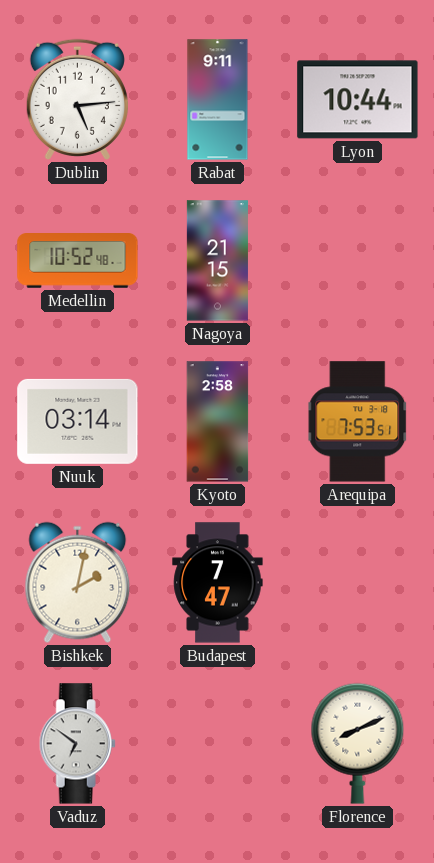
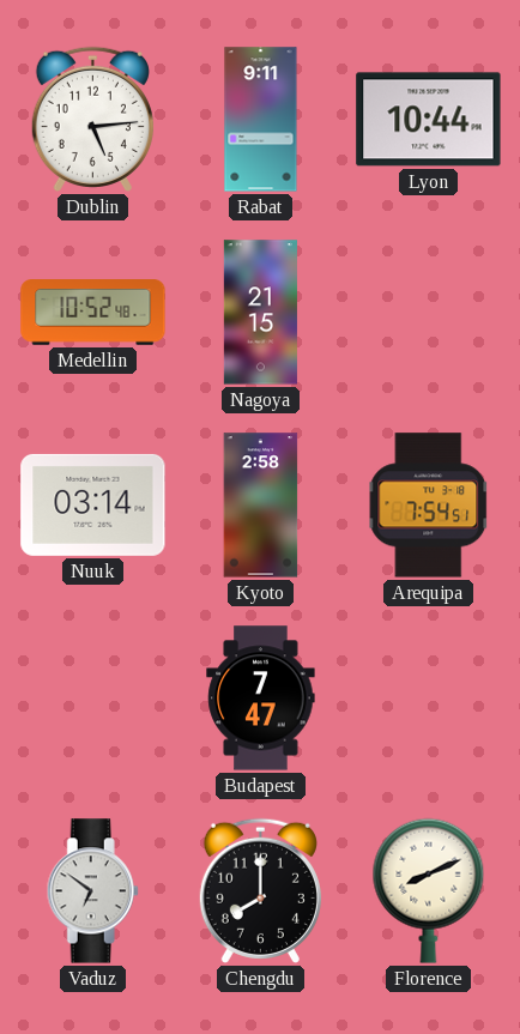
Arequipa: 7:53 -> 7:54 (429, 506)
Bishkek: 2:02 -> none (78, 583)
Chengdu: none -> 8:00 (260, 890)
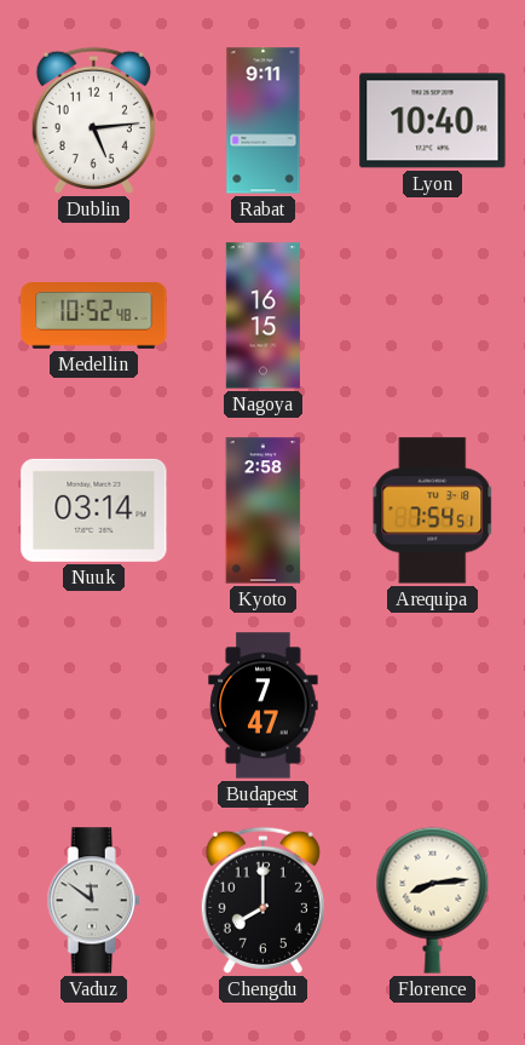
Lyon: 10:44 -> 10:40 (433, 121)
Nagoya: 21:15 -> 16:15 (262, 316)
Vaduz: 6:51 -> 11:51 (93, 901)
Florence: 8:11 -> 8:14 (433, 900)
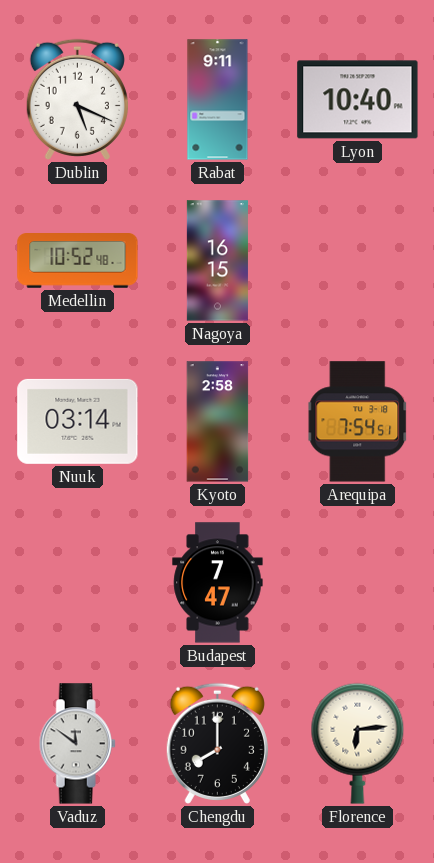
Dublin: 5:14 -> 5:19 (77, 99)
Florence: 8:14 -> 6:14 (358, 743)
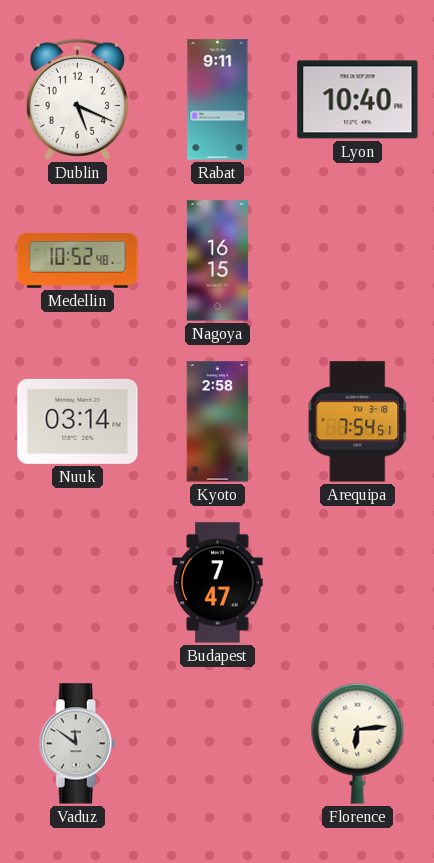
Chengdu: 8:00 -> none (217, 743)
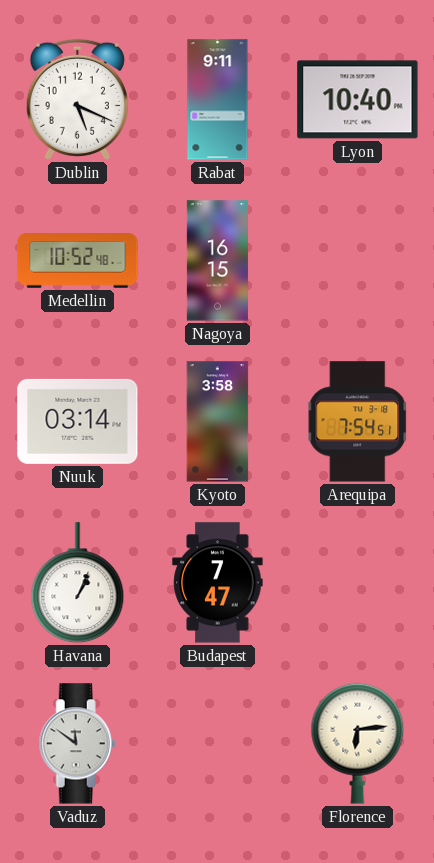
Kyoto: 2:58 -> 3:58 (218, 422)
Havana: none -> 1:04 (78, 583)
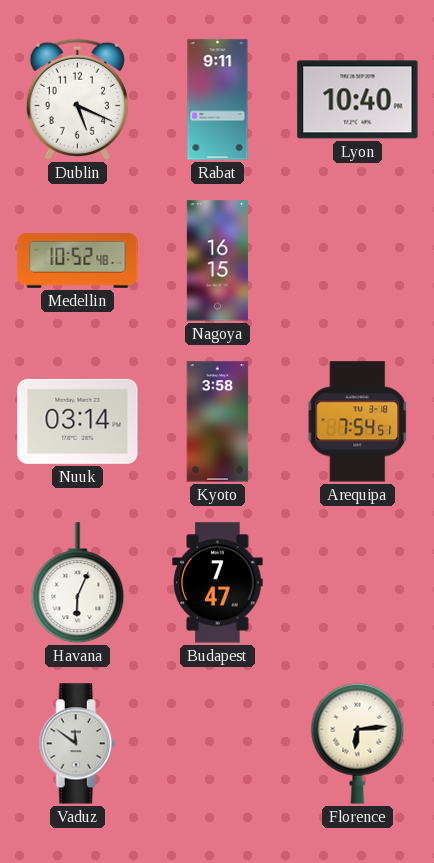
Havana: 1:04 -> 6:04 (78, 583)
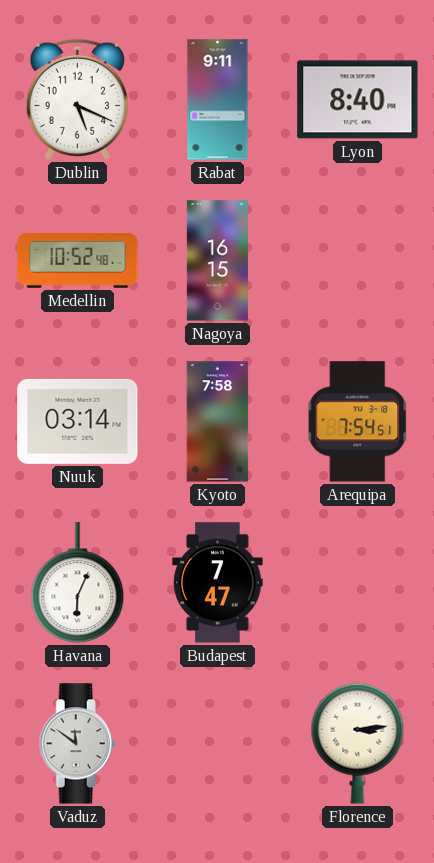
Lyon: 10:40 -> 8:40 (358, 100)
Kyoto: 3:58 -> 7:58 (218, 422)
Florence: 6:14 -> 3:14 (358, 743)
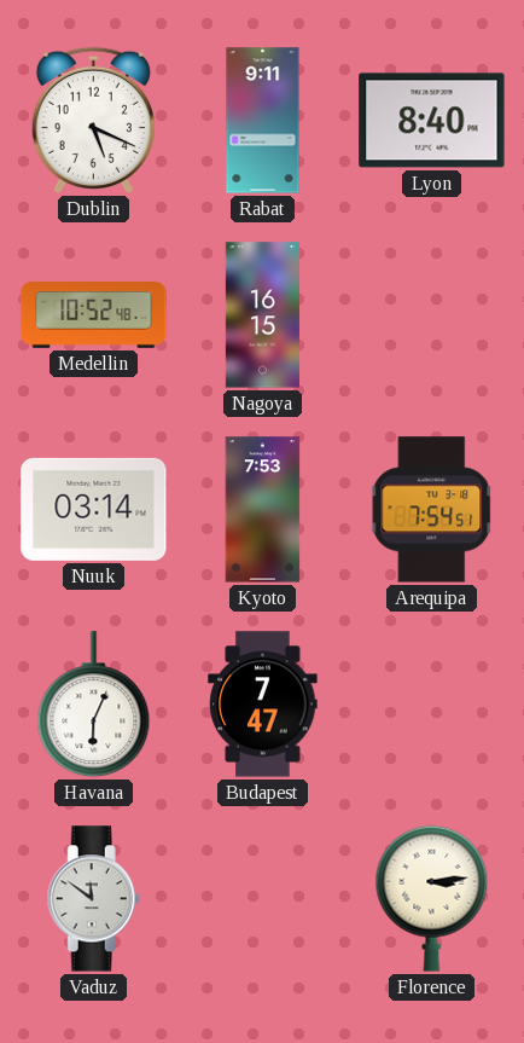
Kyoto: 7:58 -> 7:53 (263, 510)
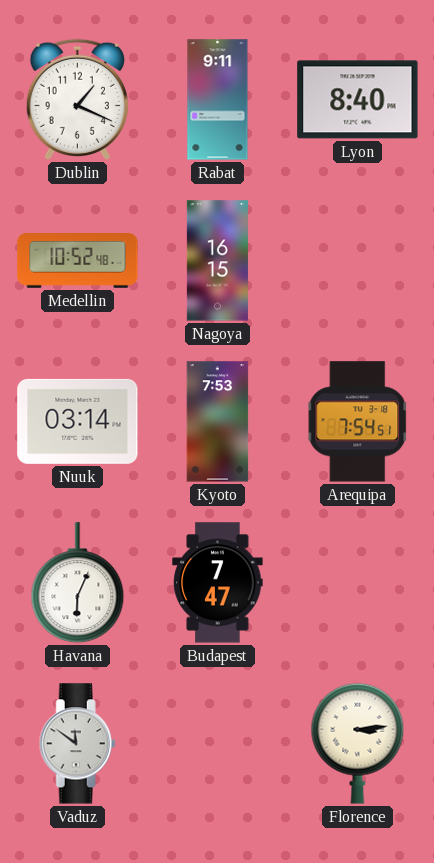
Dublin: 5:19 -> 1:19 (77, 99)
